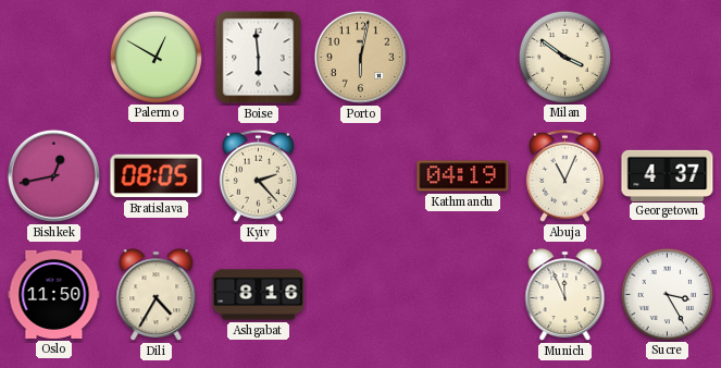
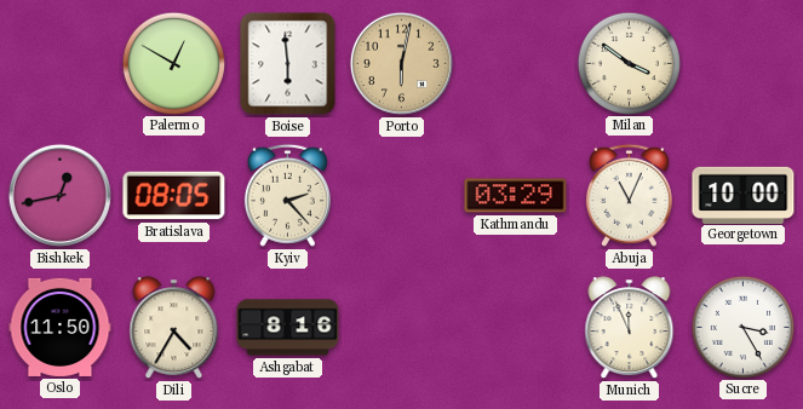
Kathmandu: 04:19 -> 03:29 (516, 196)
Georgetown: 4:37 -> 10:00 (744, 195)
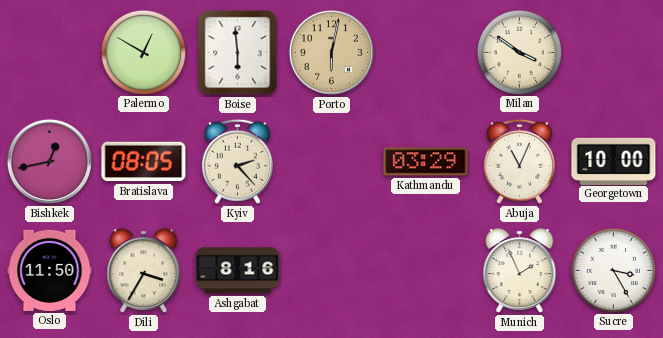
Dili: 4:35 -> 3:35 (144, 271)
Munich: 11:56 -> 1:56 (520, 271)
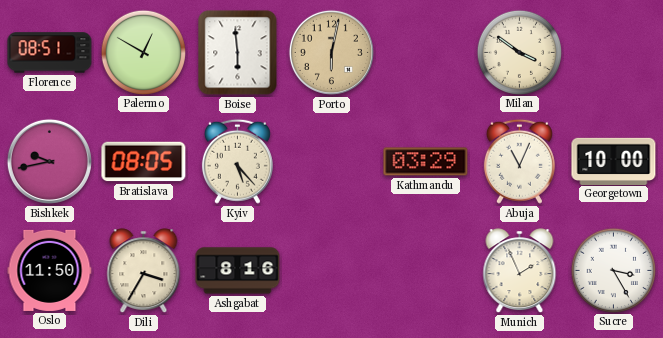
Florence: none -> 08:51 (50, 53)
Bishkek: 12:43 -> 9:43 (49, 161)
Kyiv: 2:23 -> 5:23 (237, 161)
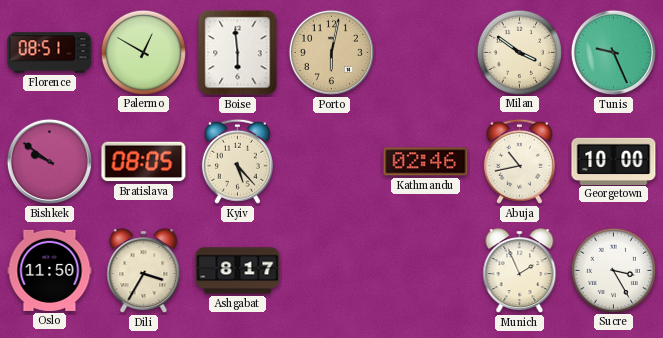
Tunis: none -> 9:26 (613, 52)
Bishkek: 9:43 -> 9:51 (49, 161)
Kathmandu: 03:29 -> 02:46 (426, 162)
Abuja: 11:04 -> 10:43 (519, 161)
Ashgabat: 8:16 -> 8:17 (238, 271)
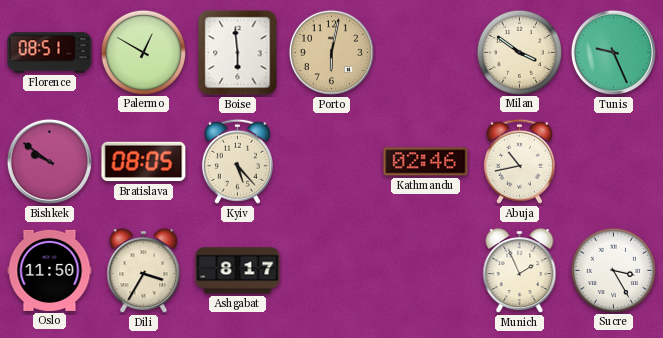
Georgetown: 10:00 -> none (614, 161)
